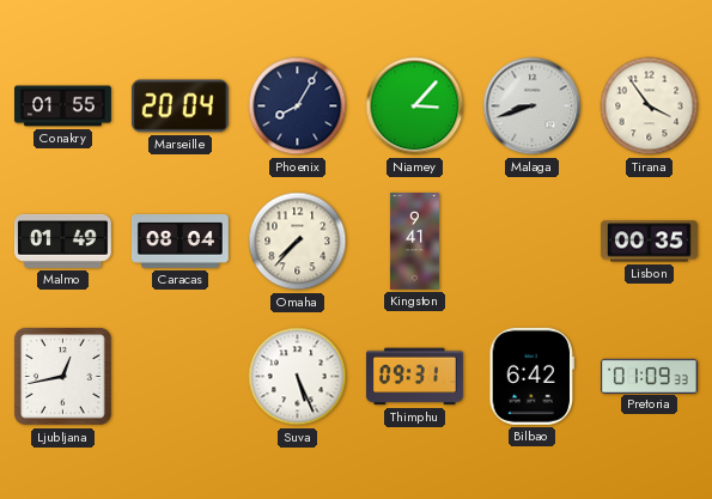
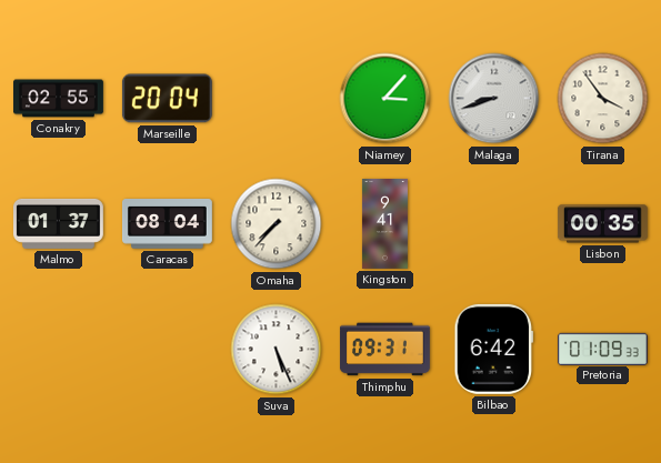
Conakry: 01:55 -> 02:55 (59, 99)
Phoenix: 8:05 -> none (298, 107)
Malmo: 01:49 -> 01:37 (58, 223)
Ljubljana: 12:43 -> none (63, 377)
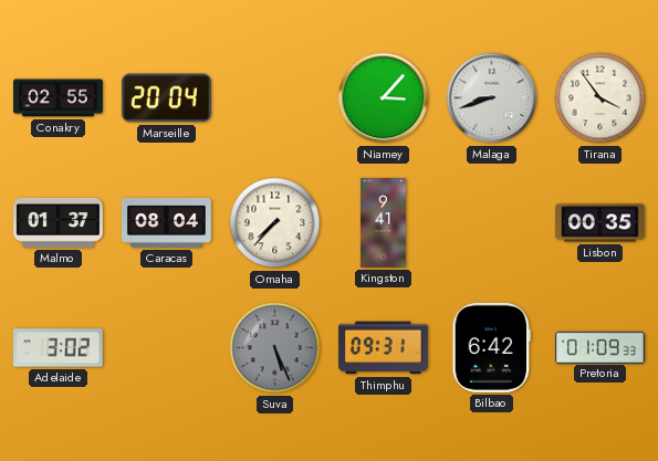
Adelaide: none -> 3:02 (58, 348)
Suva dial: white -> grey (275, 348)
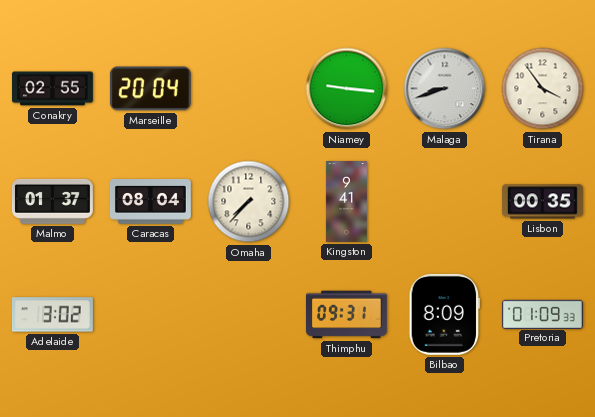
Niamey: 3:07 -> 9:16 (347, 89)
Suva: 5:26 -> none (275, 348)
Bilbao: 6:42 -> 8:09 (445, 314)
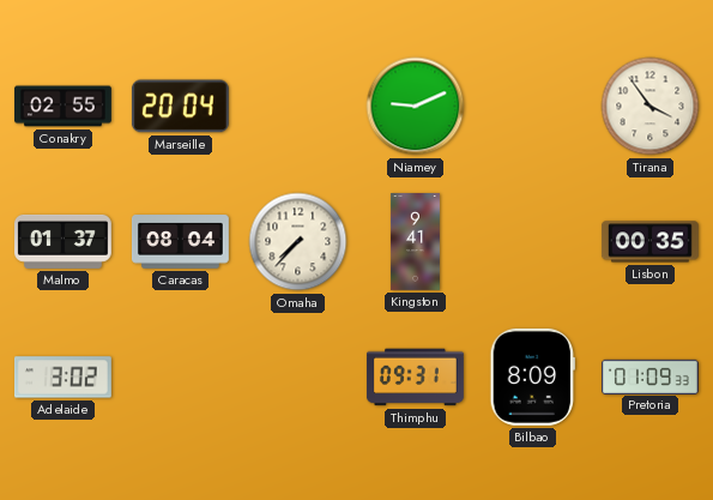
Niamey: 9:16 -> 9:11 (416, 107)
Malaga: 8:42 -> none (445, 89)
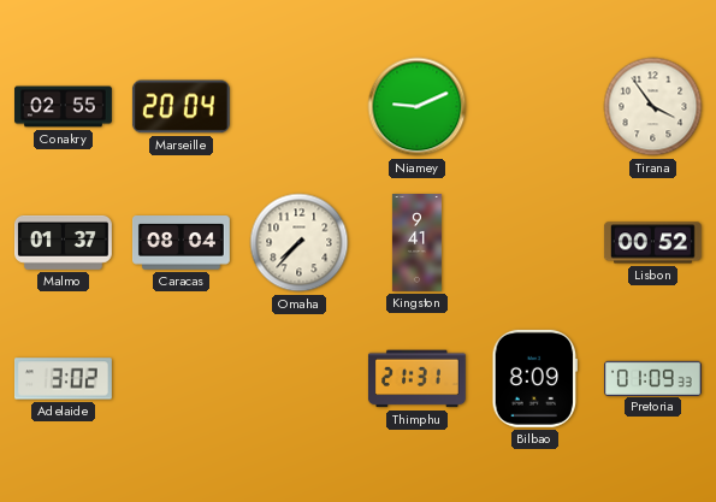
Lisbon: 00:35 -> 00:52 (652, 243)
Thimphu: 09:31 -> 21:31 (416, 379)
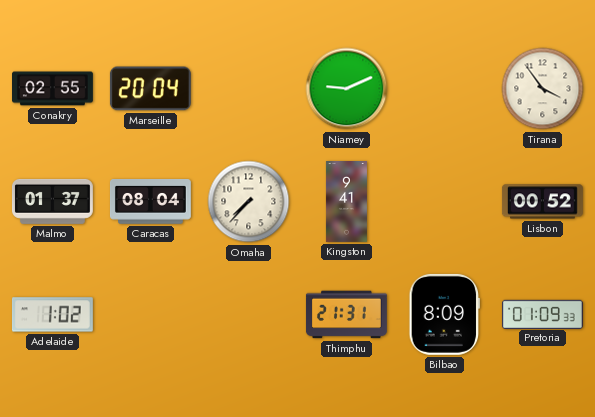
Adelaide: 3:02 -> 1:02 (52, 315)
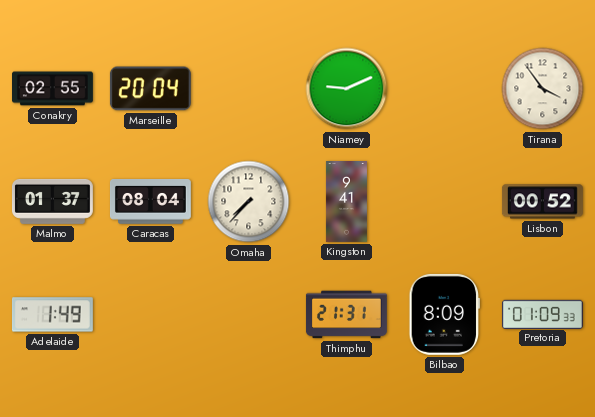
Adelaide: 1:02 -> 1:49 (52, 315)
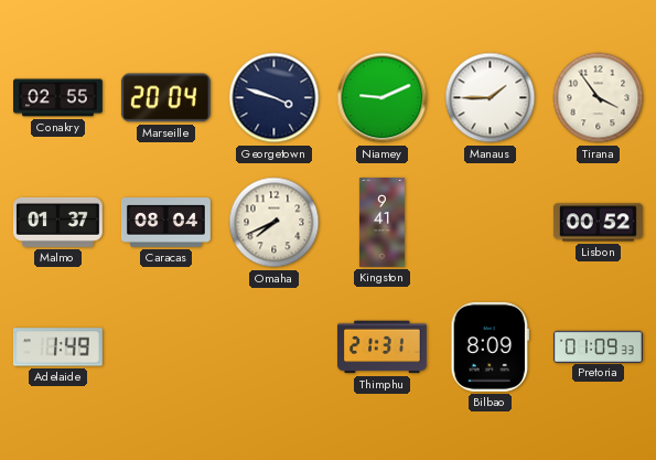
Georgetown: none -> 3:48 (275, 98)
Manaus: none -> 1:45 (491, 98)
Omaha: 7:37 -> 7:41 (275, 223)
